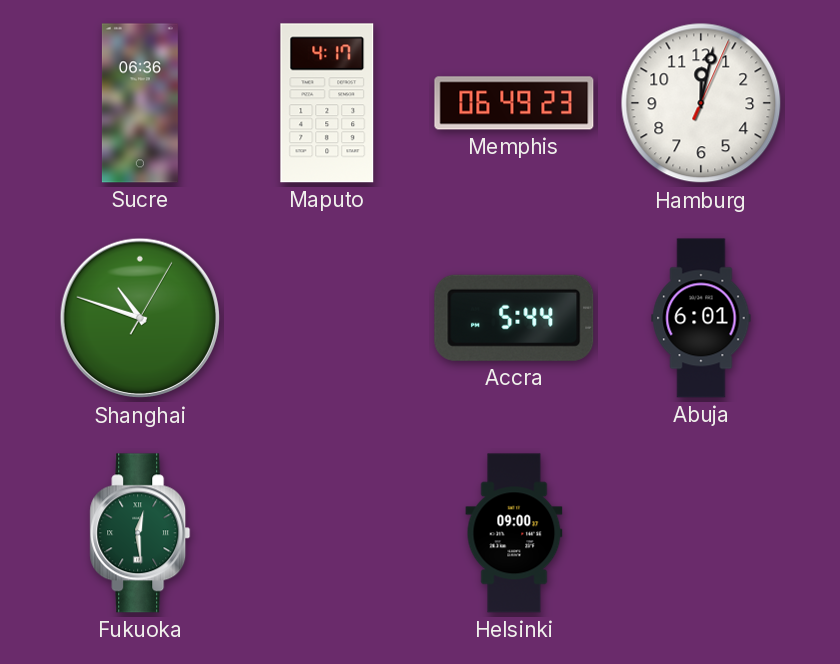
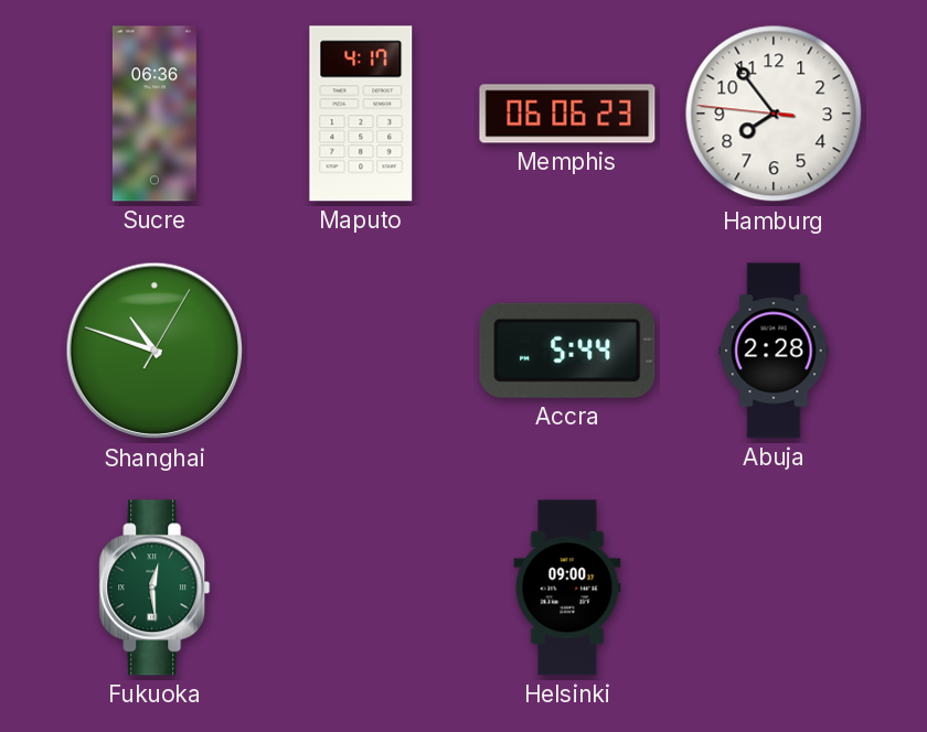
Memphis: 06:49 -> 06:06 (567, 114)
Hamburg: 12:02 -> 7:53 (774, 114)
Abuja: 6:01 -> 2:28 (774, 351)
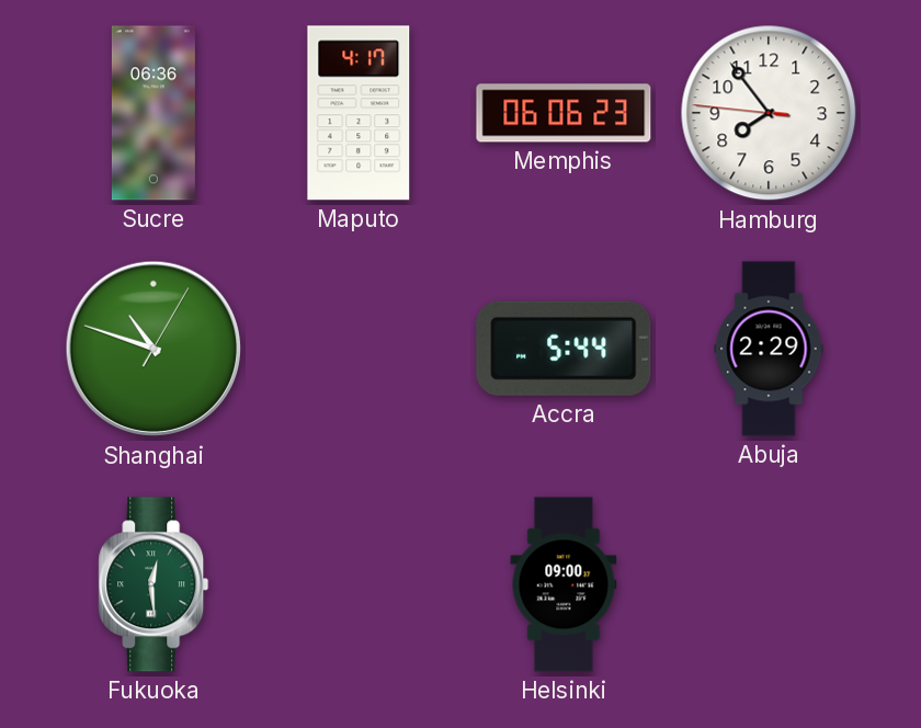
Abuja: 2:28 -> 2:29 (769, 349)
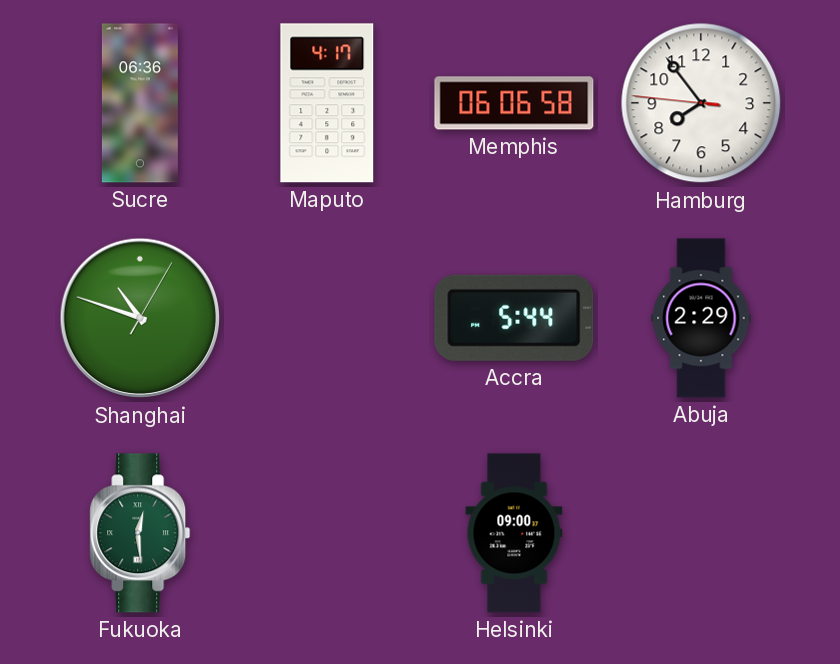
Memphis: 06:06:23 -> 06:06:58 (514, 103)
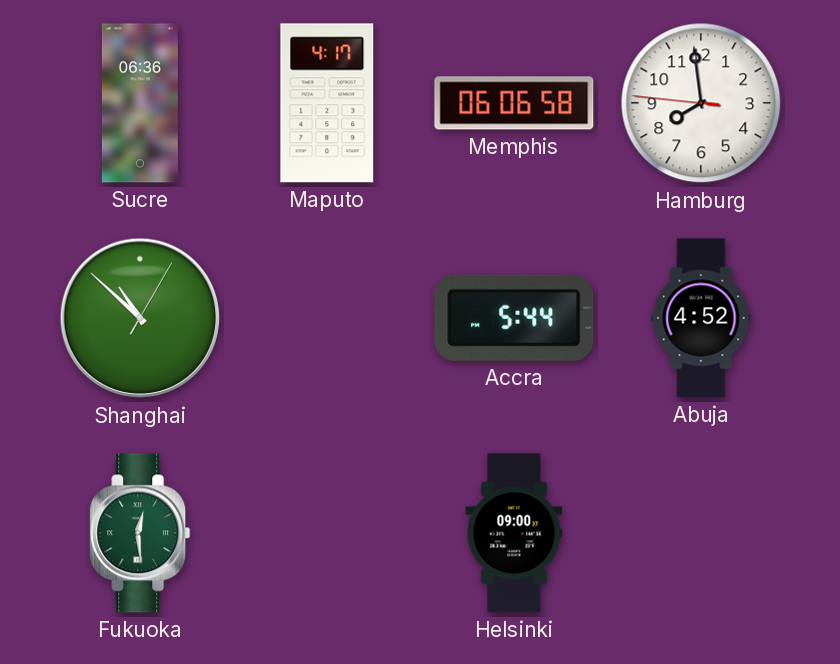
Hamburg: 7:53 -> 7:58 (701, 103)
Shanghai: 10:48 -> 10:52 (140, 318)
Abuja: 2:29 -> 4:52 (701, 318)
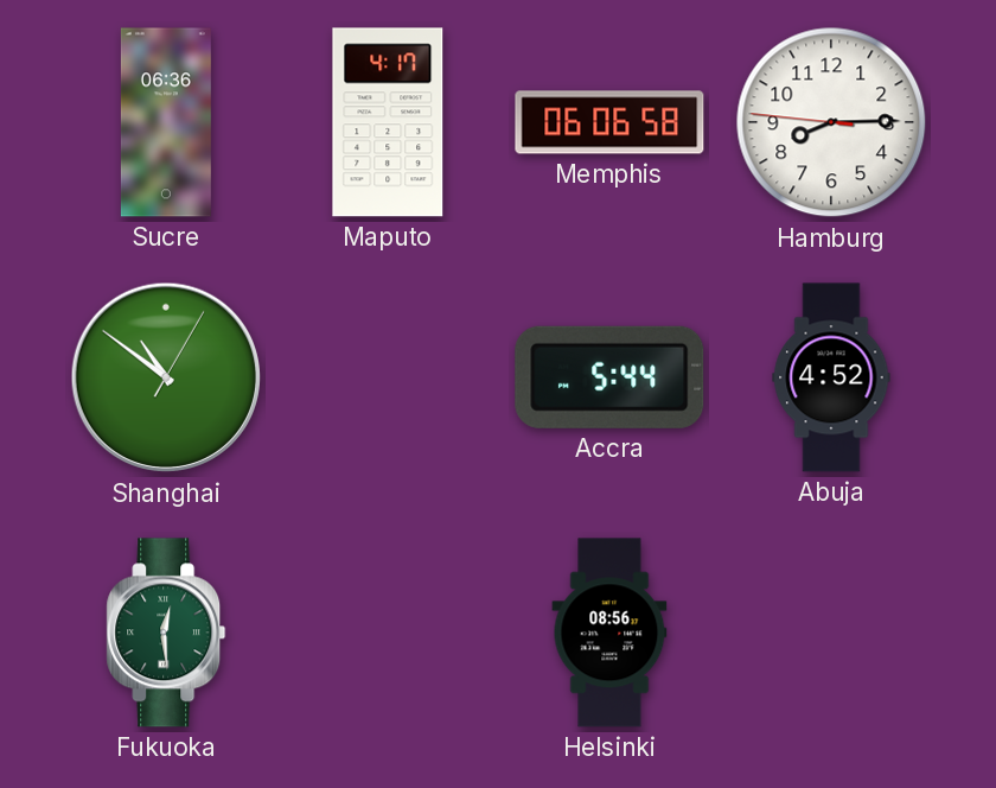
Hamburg: 7:58 -> 8:14 (831, 122)
Shanghai: 10:52 -> 10:51 (166, 377)
Helsinki: 09:00 -> 08:56 (609, 633)
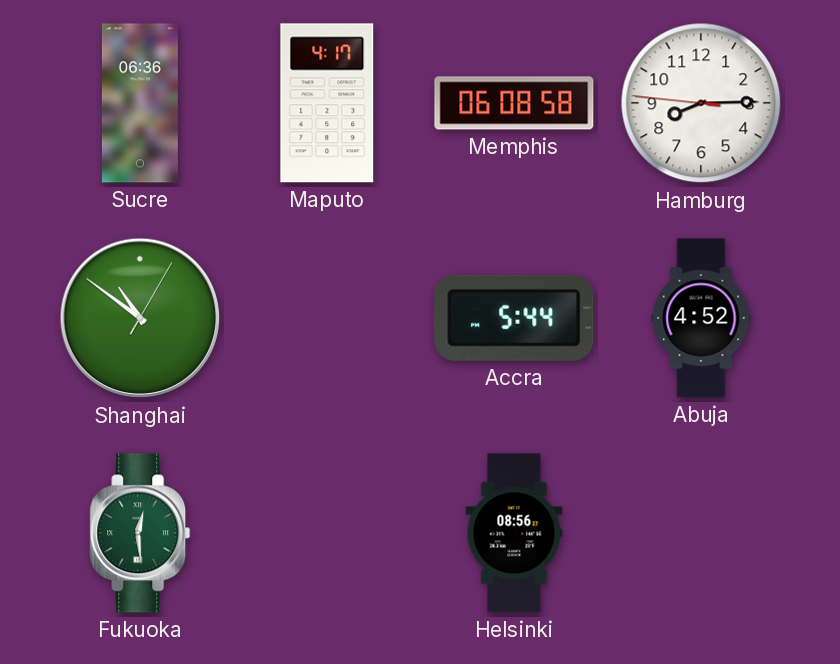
Memphis: 06:06 -> 06:08 (514, 103)
